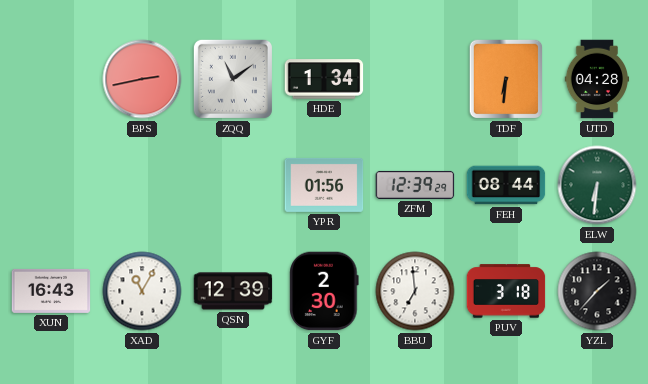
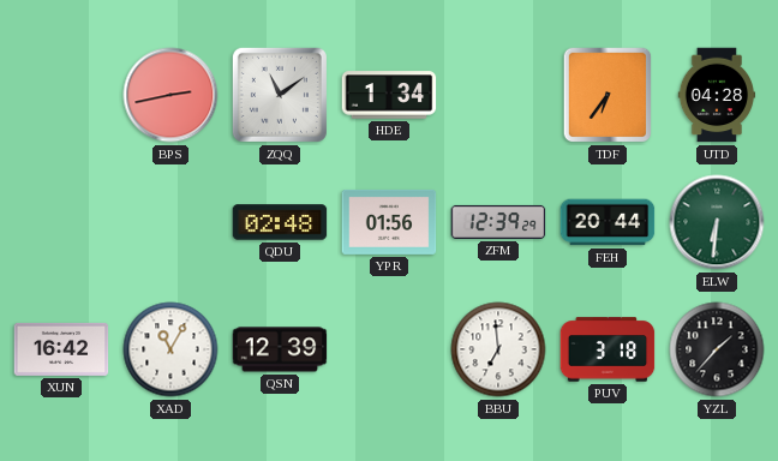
TDF: 6:31 -> 6:36 (608, 95)
QDU: none -> 02:48 (280, 222)
FEH: 08:44 -> 20:44 (608, 222)
XUN: 16:43 -> 16:42 (61, 349)
GYF: 2:30 -> none (324, 291)
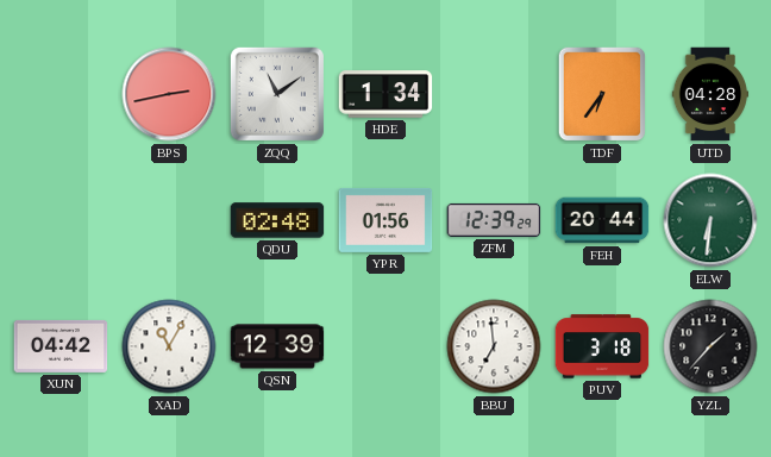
XUN: 16:42 -> 04:42 (61, 346)
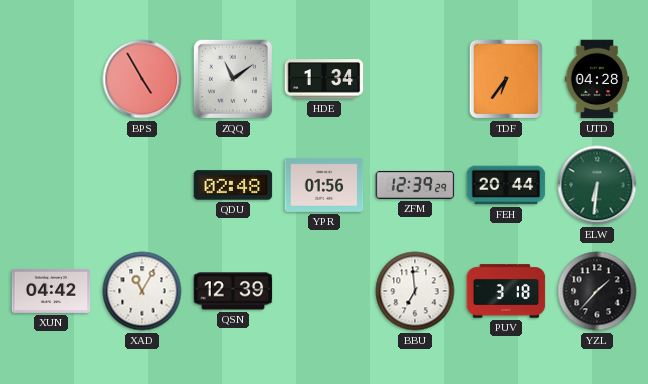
BPS: 2:43 -> 4:55 (142, 79)
